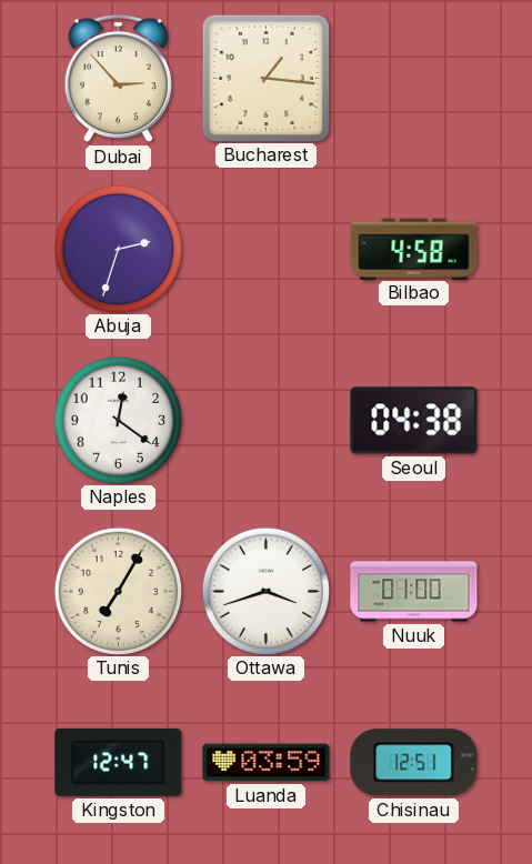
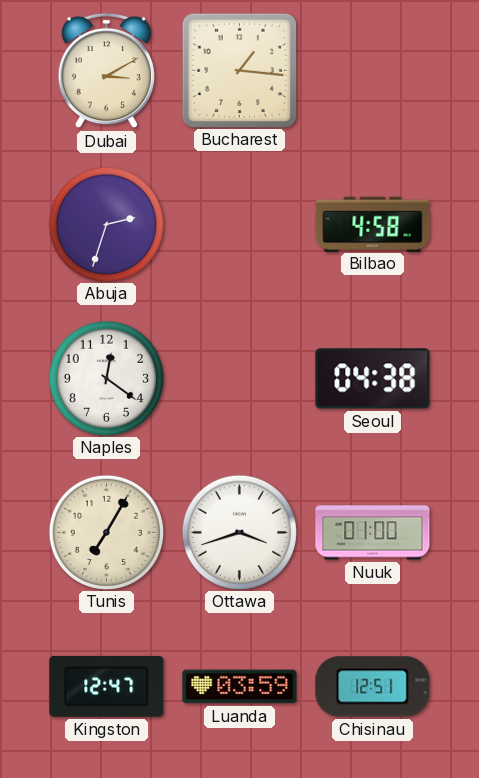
Dubai: 2:53 -> 3:10 (106, 71)
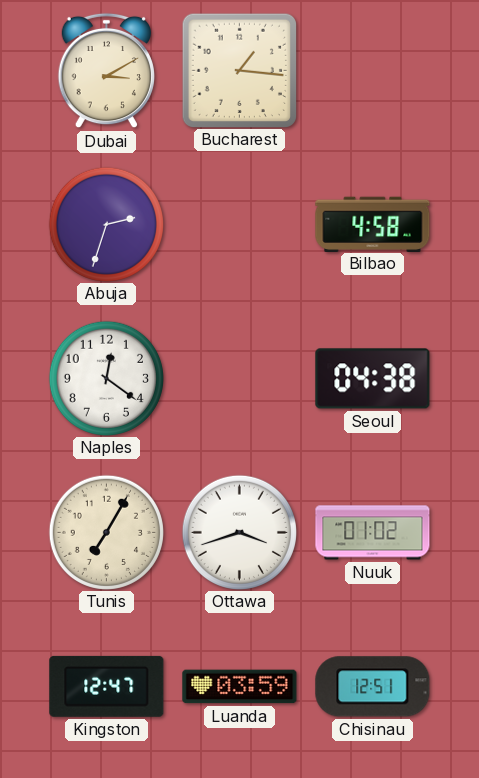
Nuuk: 01:00 -> 01:02 (373, 533)
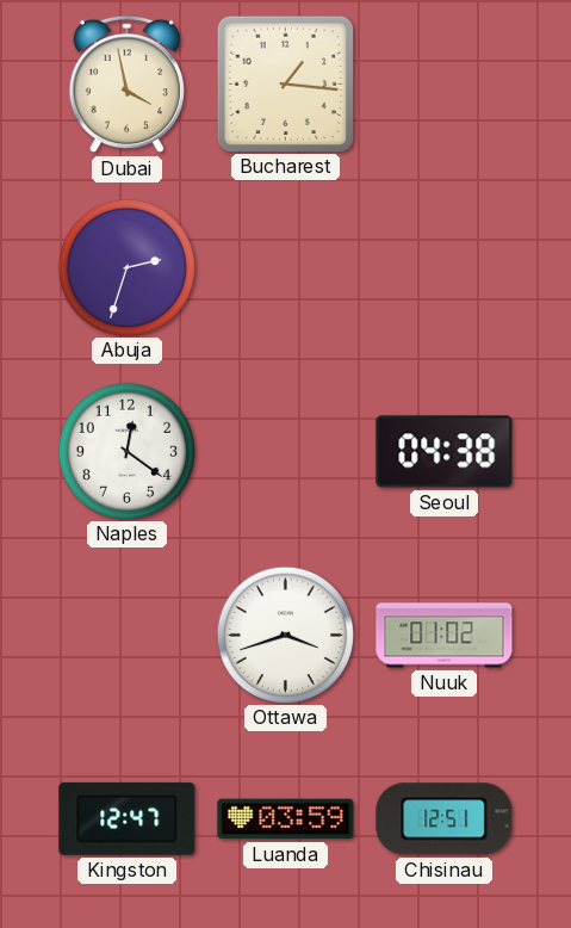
Dubai: 3:10 -> 3:58 (126, 85)
Bilbao: 4:58 -> none (373, 224)
Tunis: 7:05 -> none (106, 532)
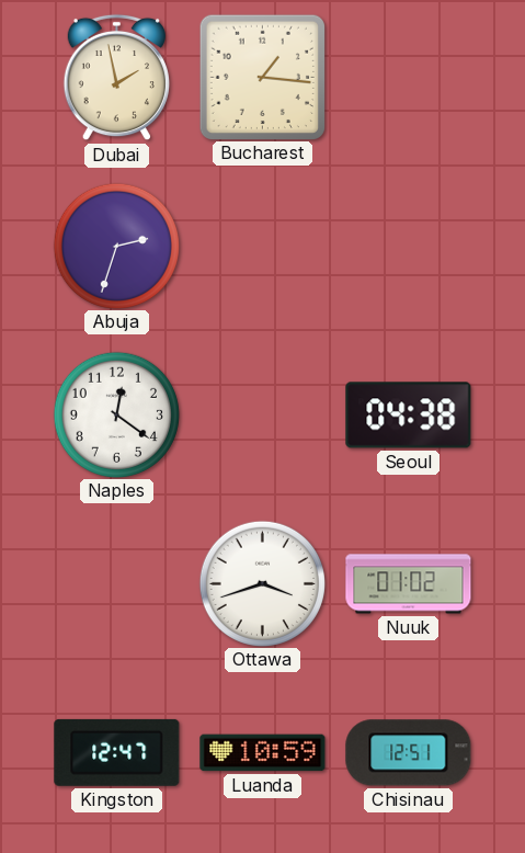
Dubai: 3:58 -> 1:58 (116, 78)
Luanda: 03:59 -> 10:59 (263, 753)
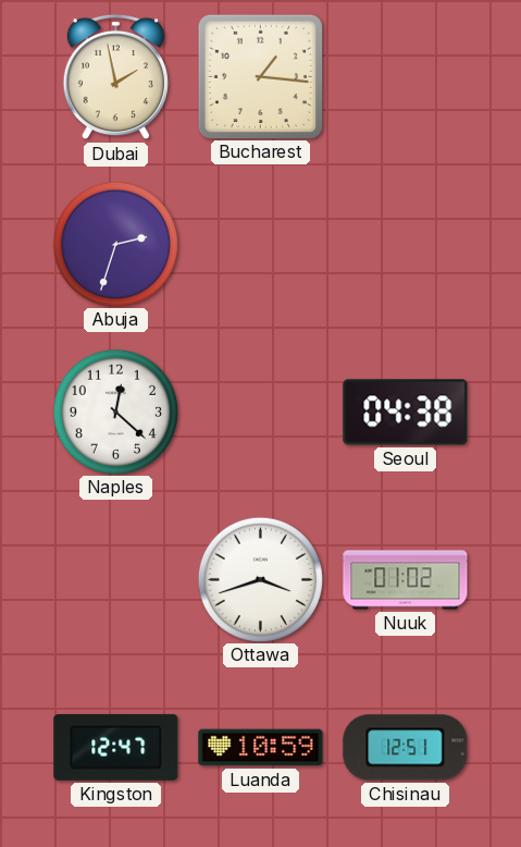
Naples: 12:21 -> 12:22 (115, 412)
